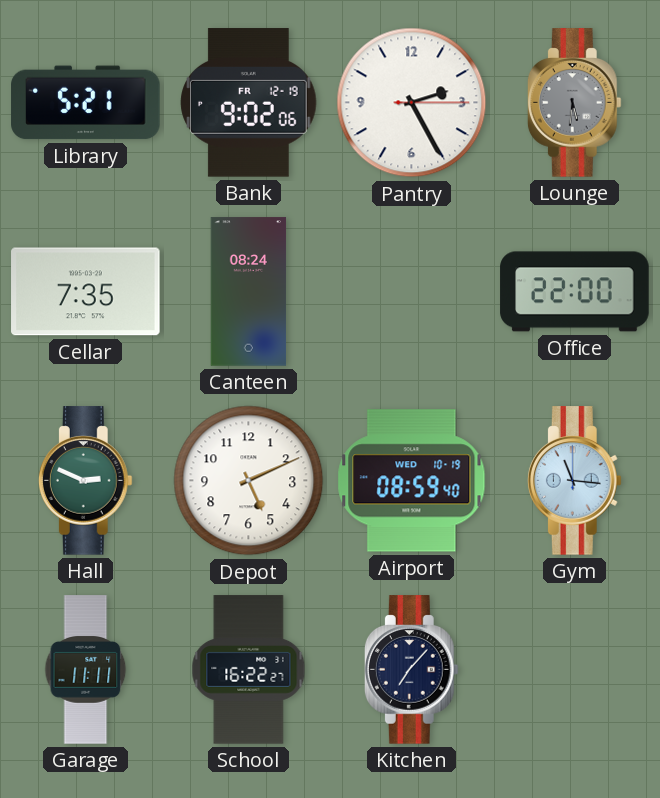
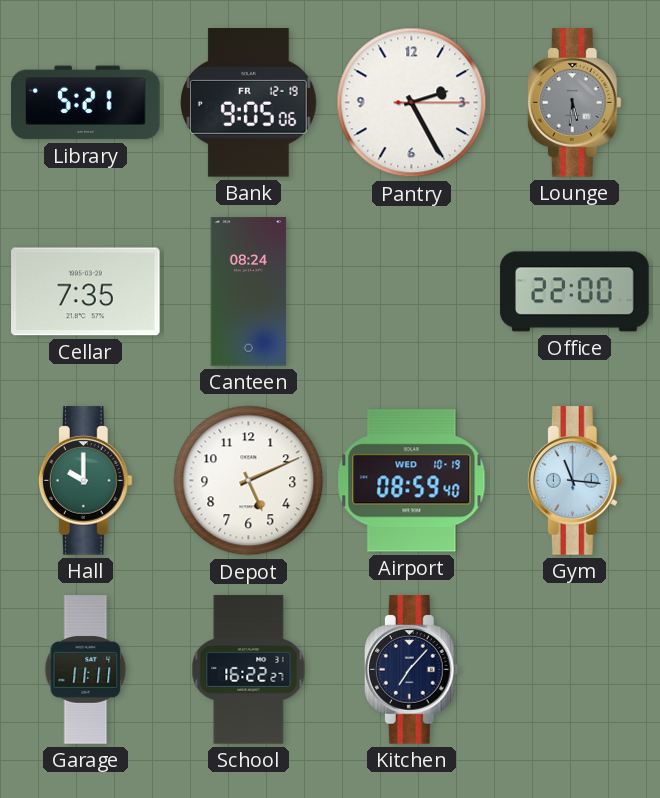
Bank: 9:02 -> 9:05 (249, 103)
Hall: 2:49 -> 10:00 (85, 481)
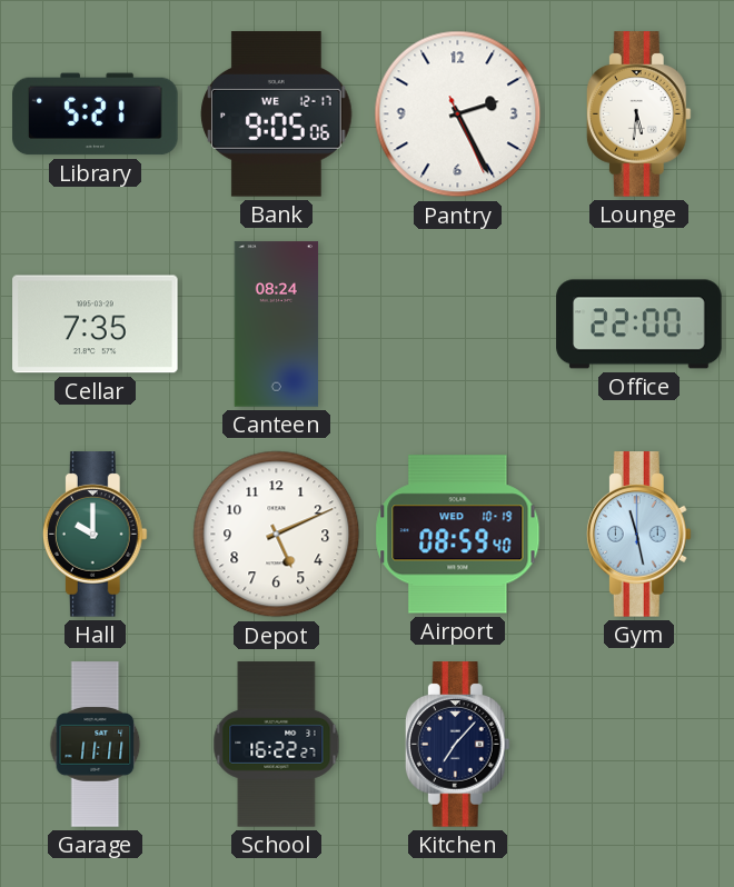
Bank date: FR 12-19 -> WE 12-17 (277, 114)
Pantry: 2:25:15 -> 2:25:26 (458, 114)
Lounge dial: grey -> white (638, 114)
Gym: 11:16 -> 11:28 (638, 535)
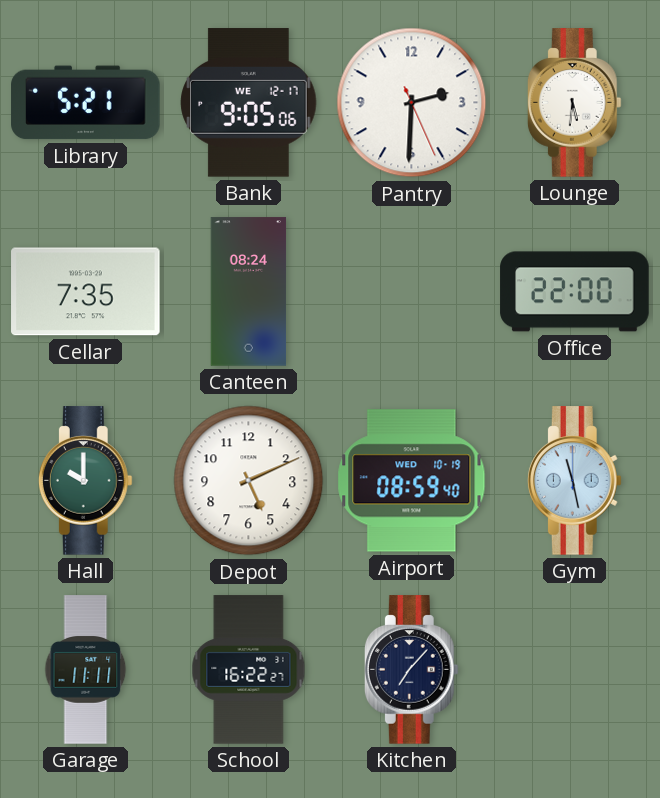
Pantry: 2:25 -> 2:30 (412, 103)
